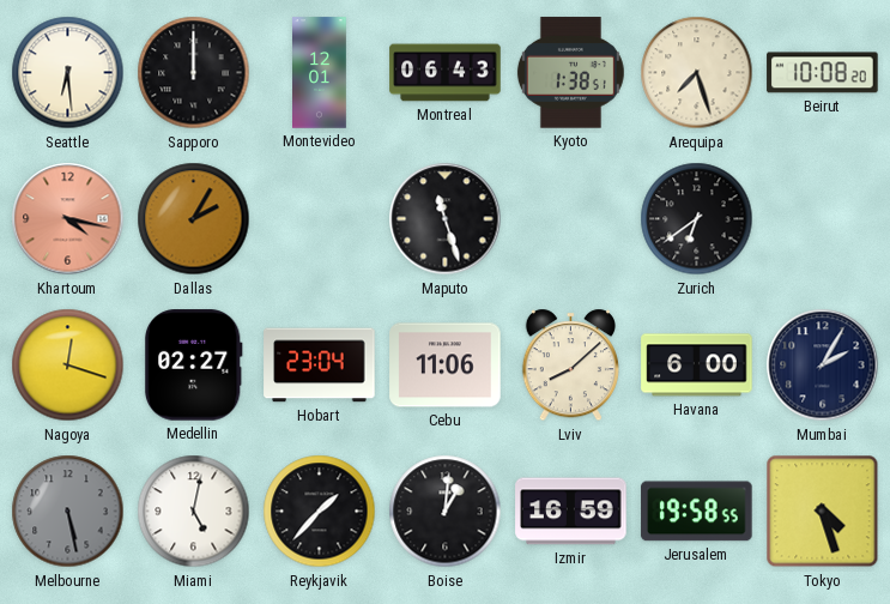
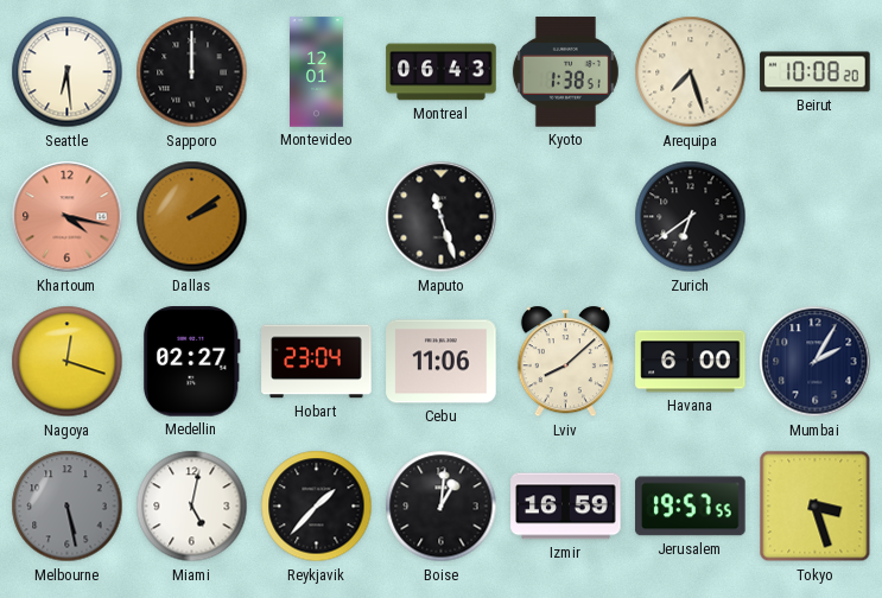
Dallas: 2:05 -> 2:09 (192, 217)
Jerusalem: 19:58 -> 19:57 (691, 507)
Tokyo: 4:27 -> 3:27 (816, 507)
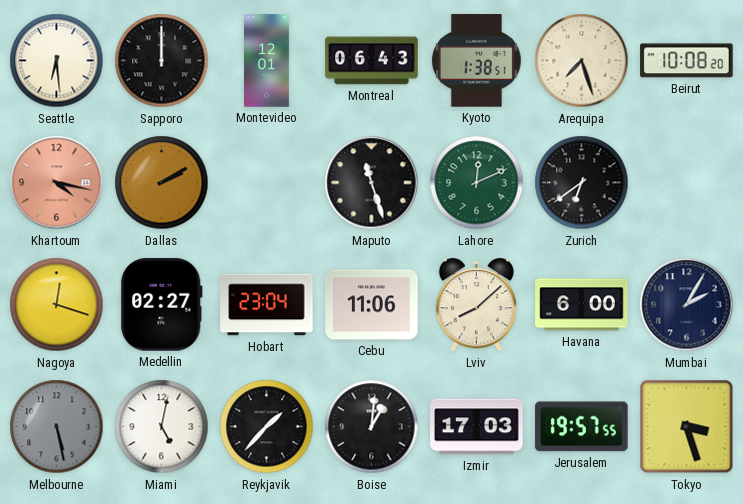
Dallas: 2:09 -> 2:10 (162, 183)
Lahore: none -> 12:11 (477, 183)
Izmir: 16:59 -> 17:03 (477, 427)
